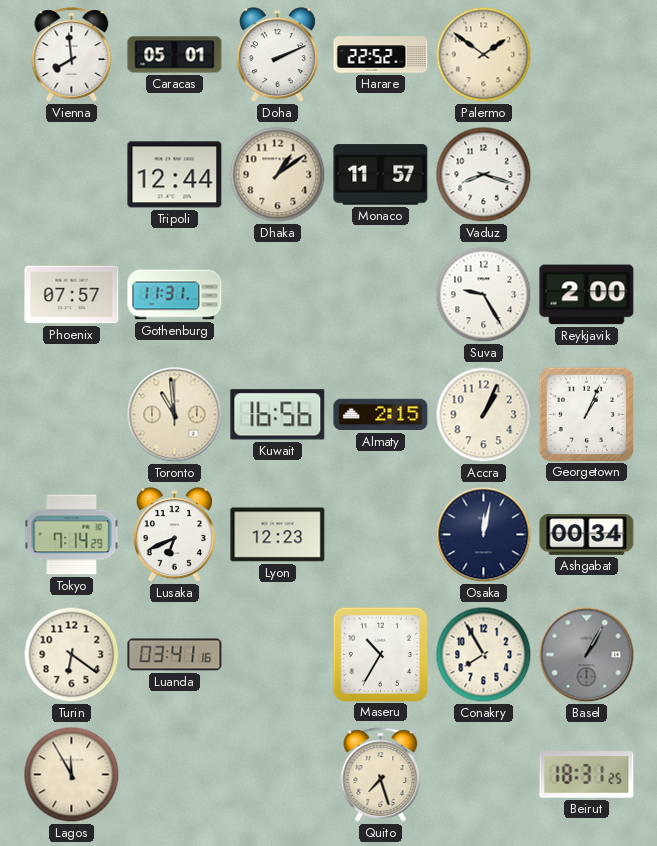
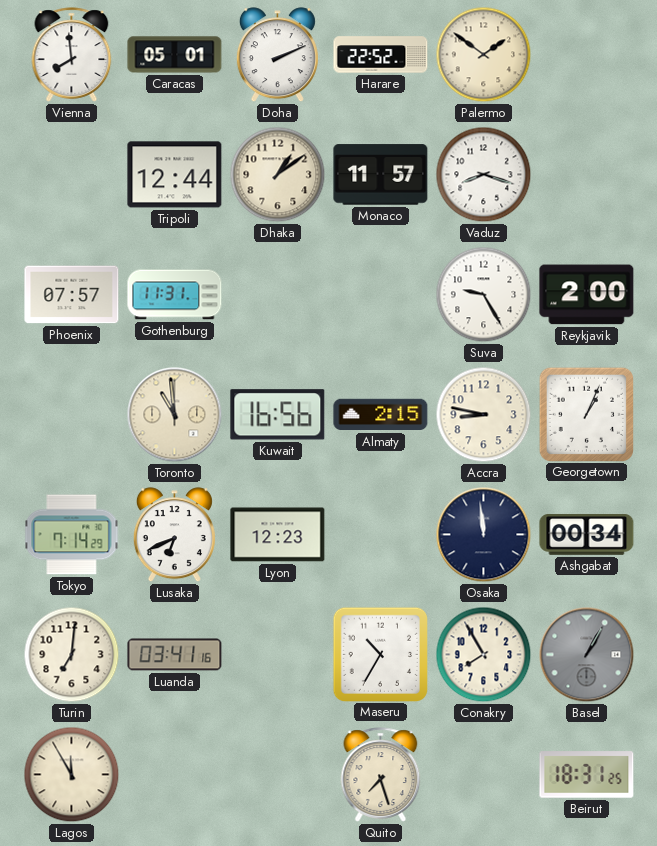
Accra: 1:04 -> 8:47 (484, 415)
Osaka: 12:02 -> 11:59 (484, 535)
Turin: 6:21 -> 7:01 (72, 655)
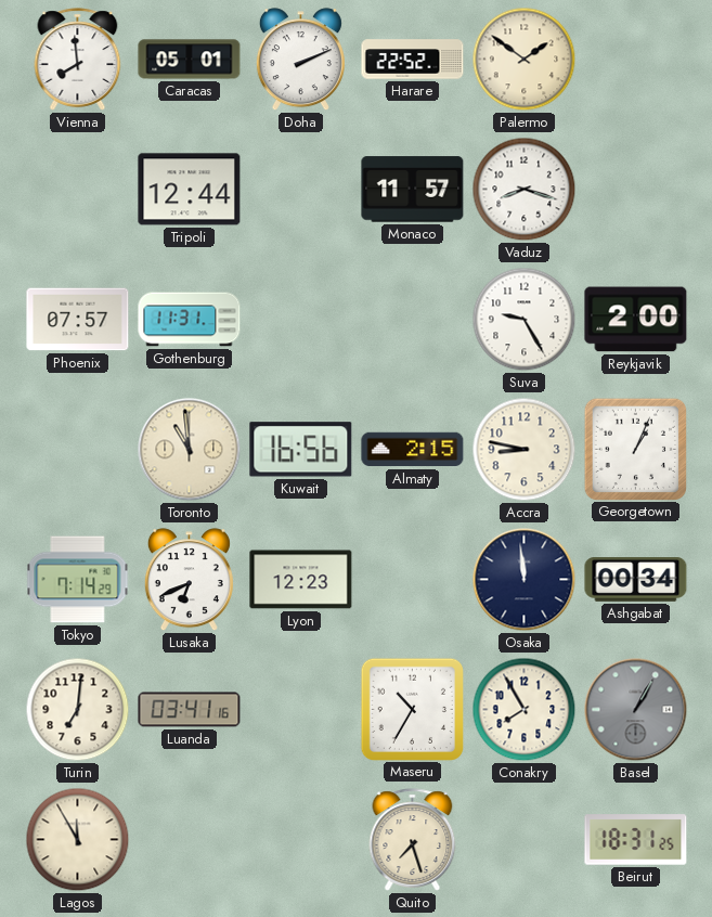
Dhaka: 1:09 -> none (278, 175)
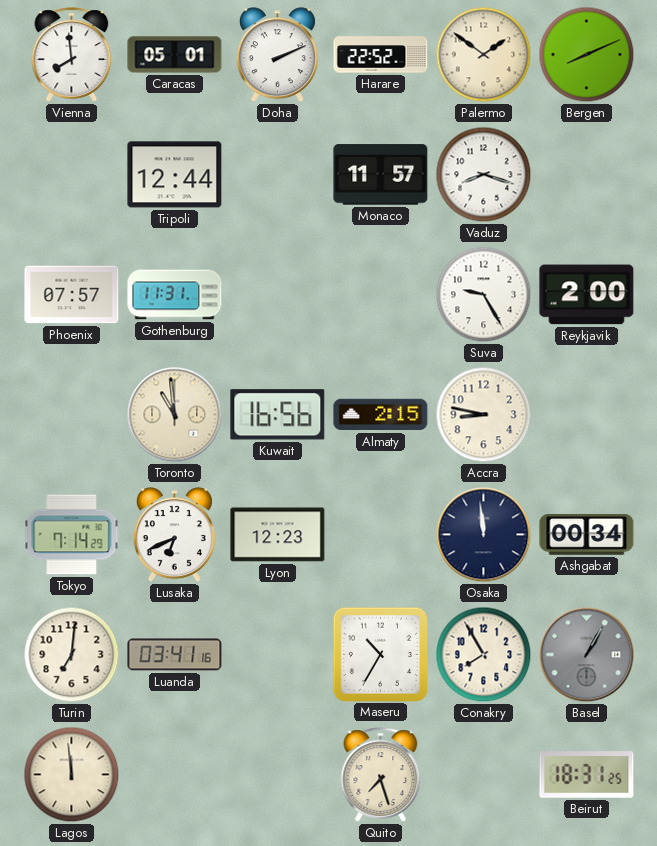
Bergen: none -> 8:11 (587, 55)
Georgetown: 1:04 -> none (635, 449)
Lagos: 11:55 -> 11:59 (72, 775)
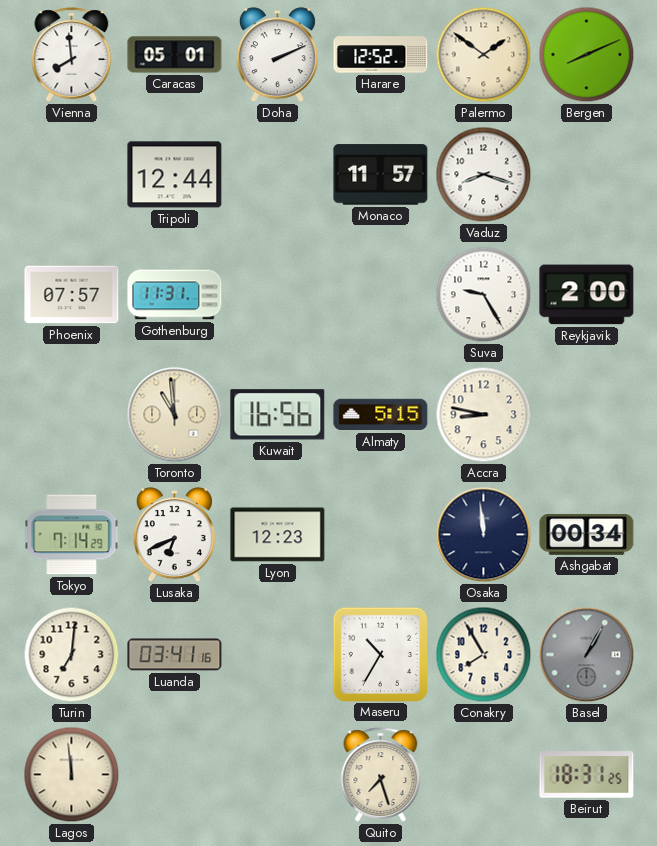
Harare: 22:52 -> 12:52 (381, 55)
Almaty: 2:15 -> 5:15 (381, 415)
